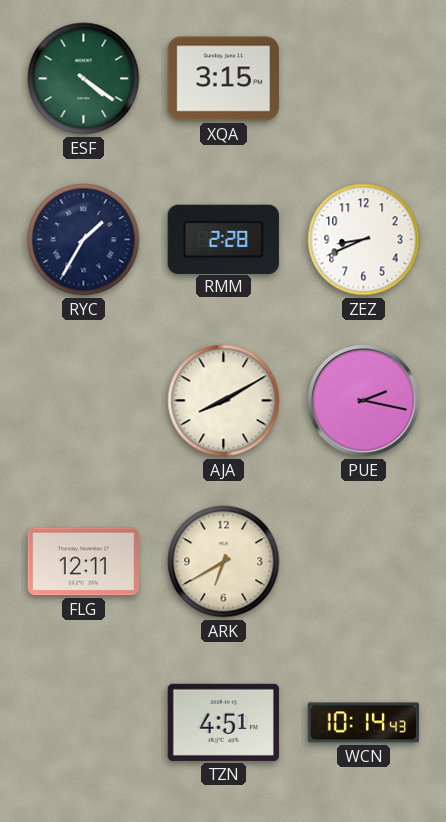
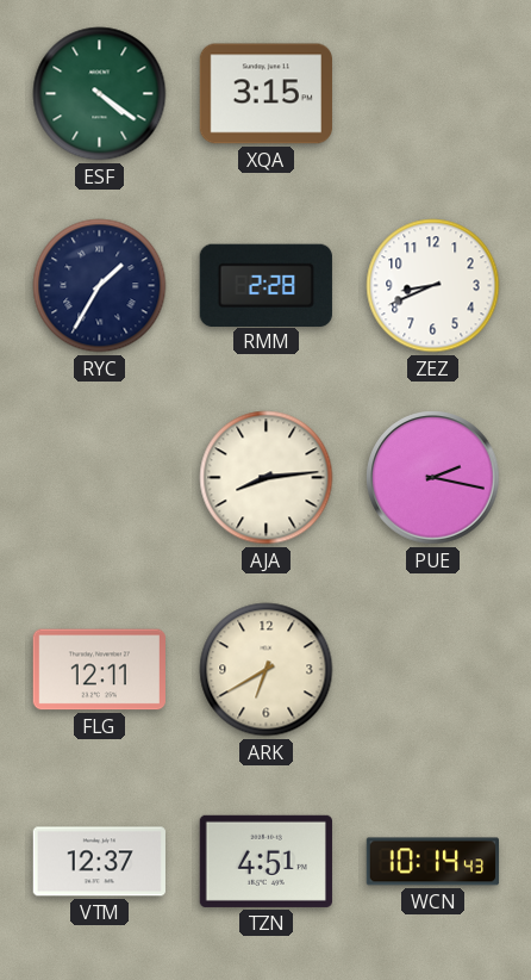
AJA: 8:10 -> 8:14 (267, 478)
VTM: none -> 12:37 (99, 862)
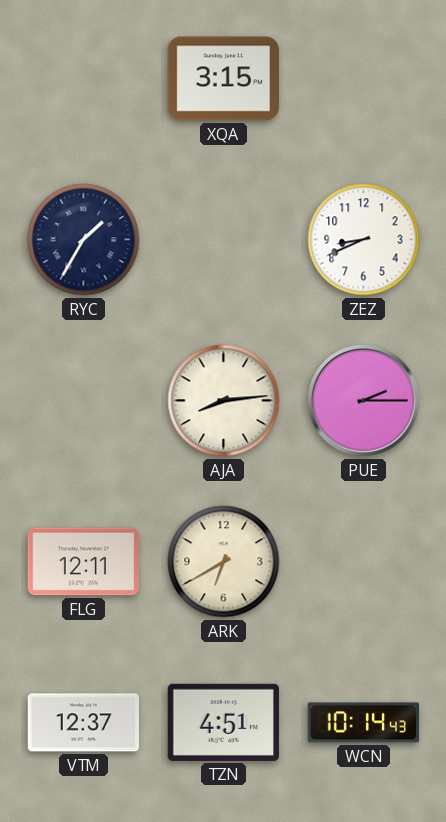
ESF: 4:21 -> none (100, 94)
RMM: 2:28 -> none (265, 285)
PUE: 2:17 -> 2:15 (364, 401)
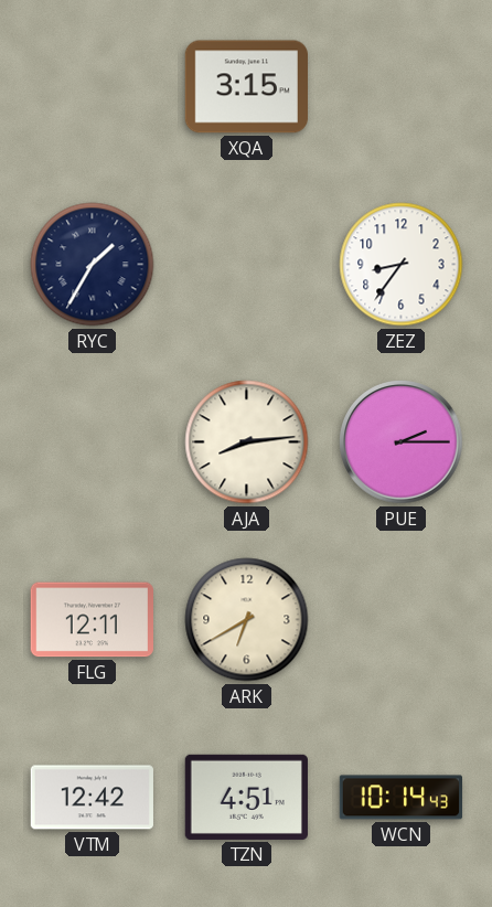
ZEZ: 8:41 -> 8:36 (402, 265)
VTM: 12:37 -> 12:42 (92, 798)
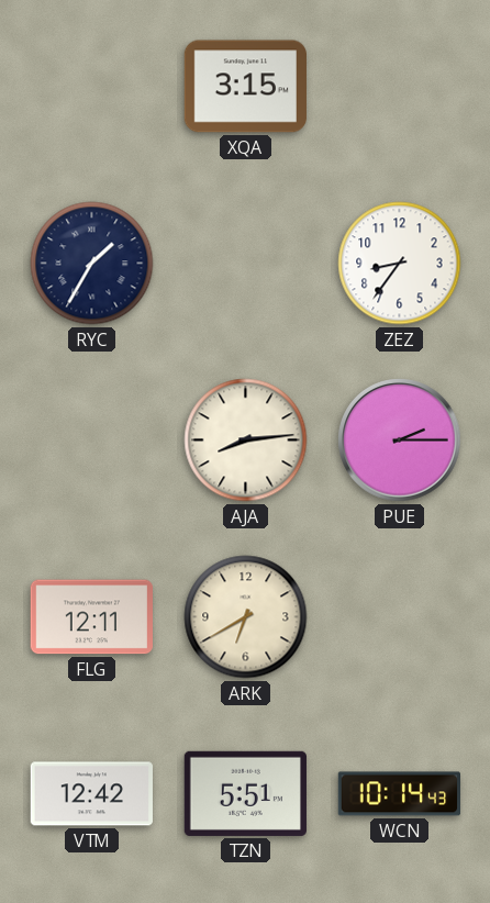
TZN: 4:51 -> 5:51 (245, 793)
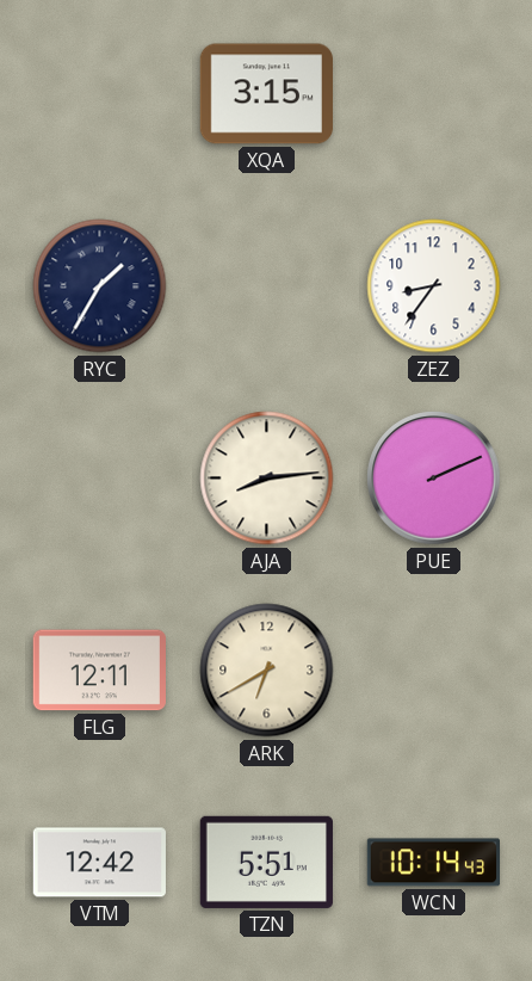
PUE: 2:15 -> 2:11 (434, 479)
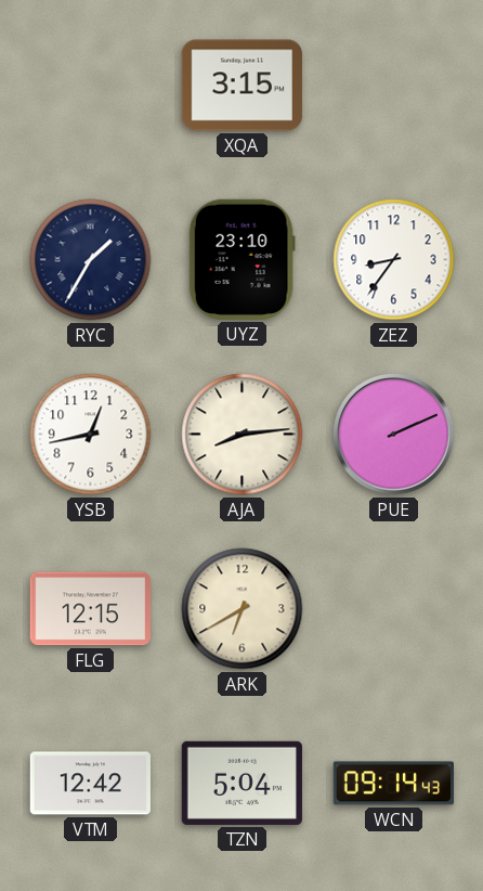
UYZ: none -> 23:10 (241, 259)
YSB: none -> 12:43 (91, 435)
FLG: 12:11 -> 12:15 (90, 609)
TZN: 5:51 -> 5:04 (241, 783)
WCN: 10:14 -> 09:14 (393, 784)
